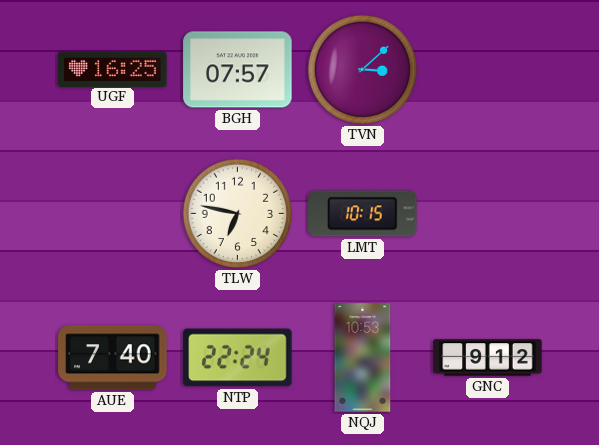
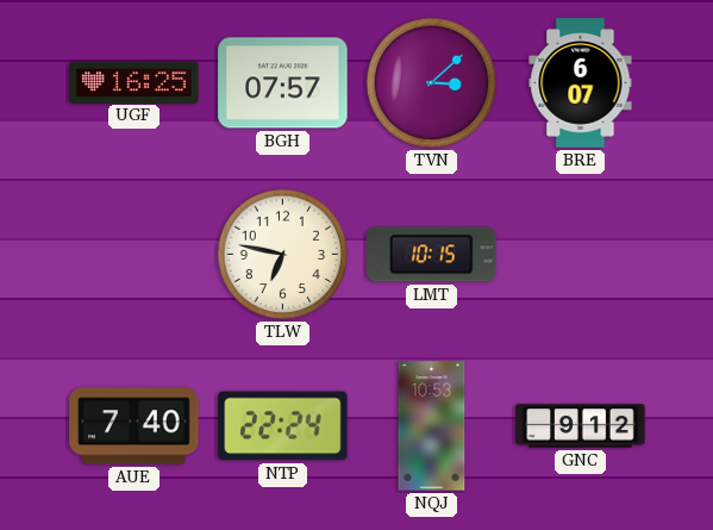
BRE: none -> 6:07 (581, 83)
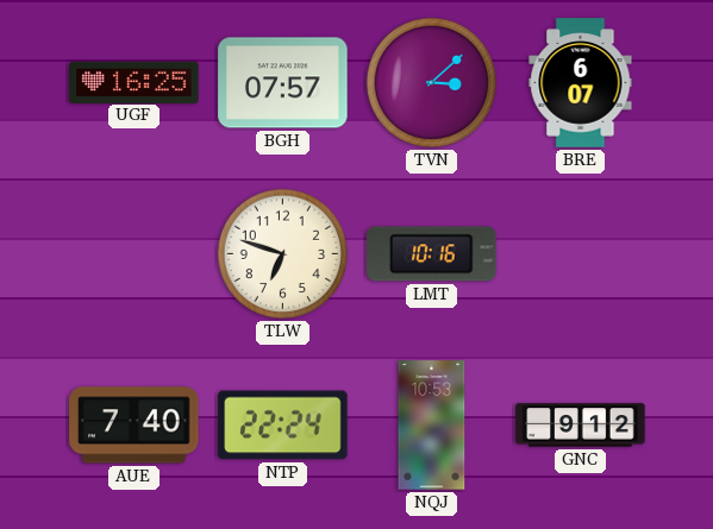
TLW: 6:47 -> 6:48 (283, 254)
LMT: 10:15 -> 10:16 (432, 254)
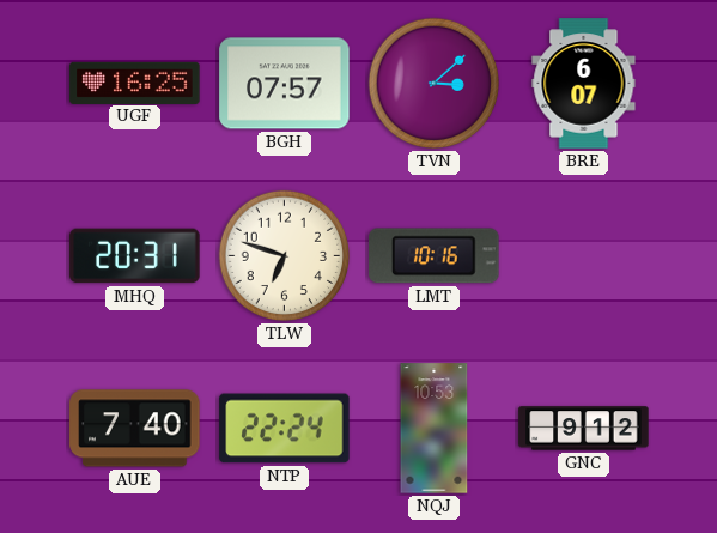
MHQ: none -> 20:31 (135, 256)
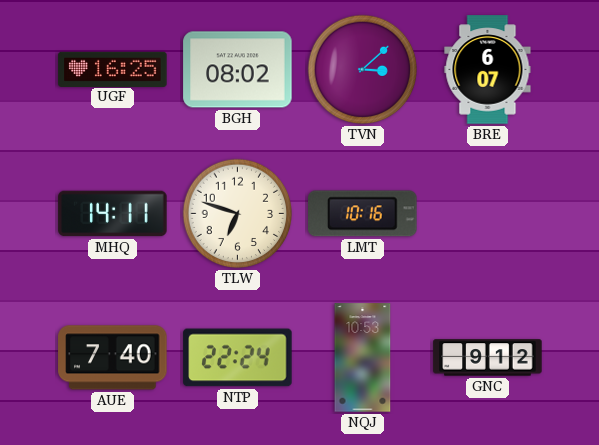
BGH: 07:57 -> 08:02 (238, 70)
MHQ: 20:31 -> 14:11 (113, 214)
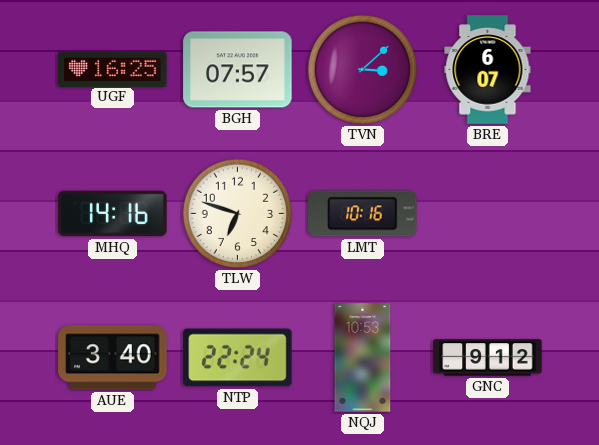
BGH: 08:02 -> 07:57 (238, 70)
MHQ: 14:11 -> 14:16 (113, 214)
AUE: 7:40 -> 3:40 (113, 358)
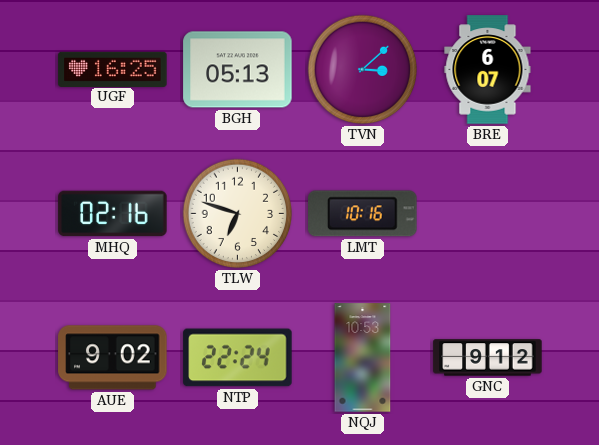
BGH: 07:57 -> 05:13 (238, 70)
MHQ: 14:16 -> 02:16 (113, 214)
AUE: 3:40 -> 9:02 (113, 358)
